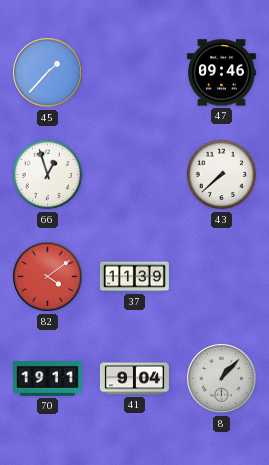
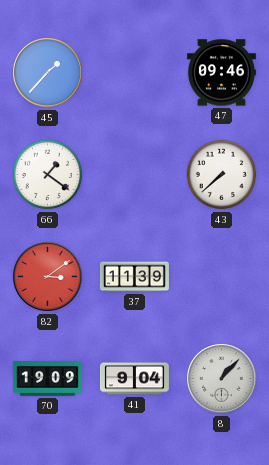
66: 12:57 -> 1:21 (48, 175)
82: 4:09 -> 3:09 (48, 277)
70: 19:11 -> 19:09 (47, 379)
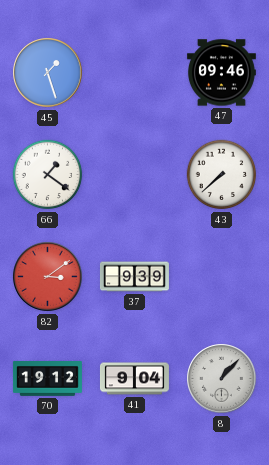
45: 1:37 -> 1:27 (48, 73)
37: 11:39 -> 9:39 (134, 277)
70: 19:09 -> 19:12 (47, 379)
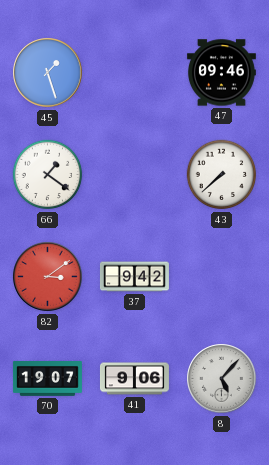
37: 9:39 -> 9:42 (134, 277)
70: 19:12 -> 19:07 (47, 379)
41: 9:04 -> 9:06 (134, 379)
8: 1:07 -> 5:07 (222, 379)
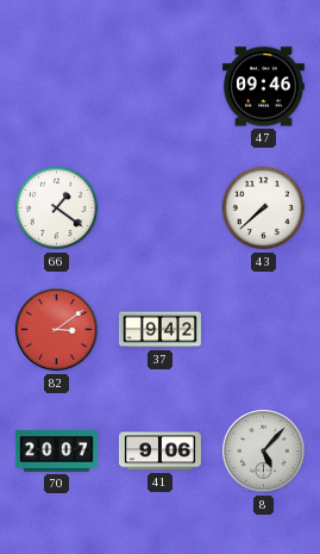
45: 1:27 -> none (48, 73)
70: 19:07 -> 20:07 (56, 452)
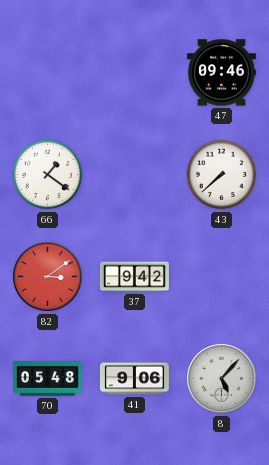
70: 20:07 -> 05:48 (47, 379)
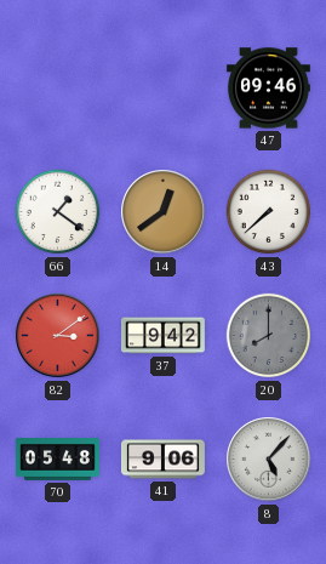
14: none -> 12:39 (164, 212)
20: none -> 8:00 (269, 336)
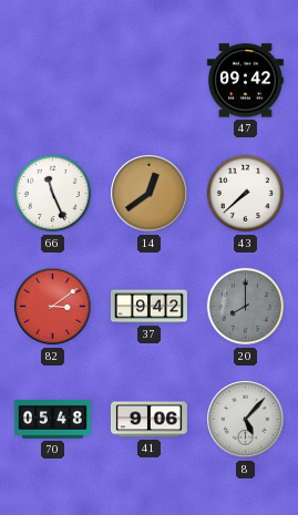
47: 09:46 -> 09:42 (245, 81)
66: 1:21 -> 11:26 (53, 194)
